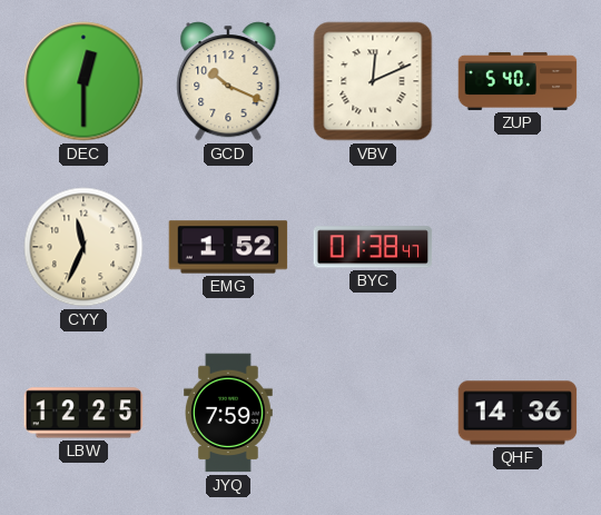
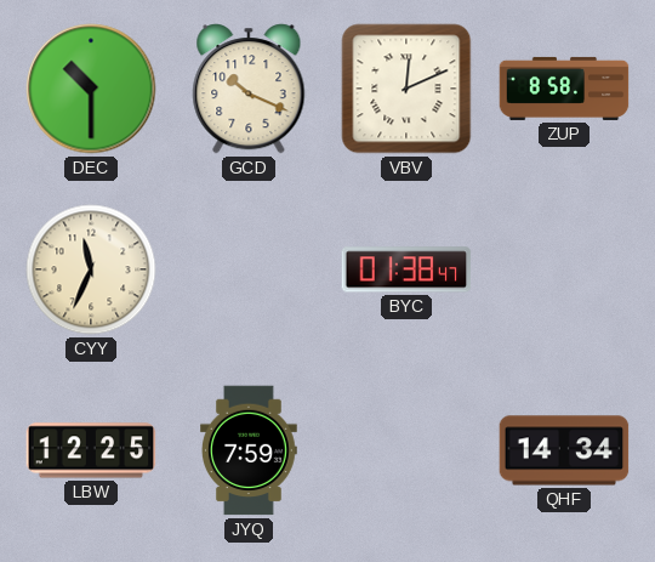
DEC: 12:30 -> 10:30 (91, 89)
ZUP: 5:40 -> 8:58 (564, 89)
EMG: 1:52 -> none (228, 247)
QHF: 14:36 -> 14:34 (564, 450)
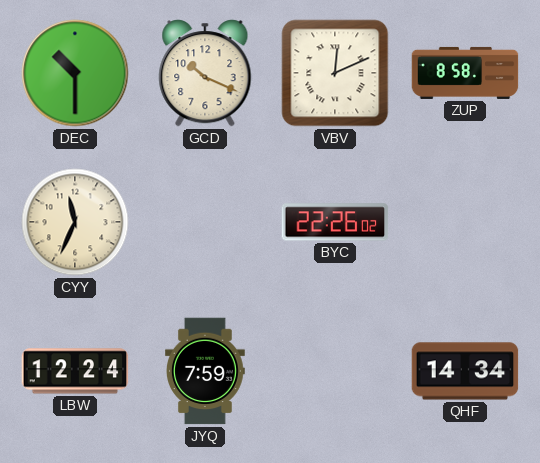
BYC: 01:38 -> 22:26 (335, 222)
LBW: 12:25 -> 12:24 (75, 371)
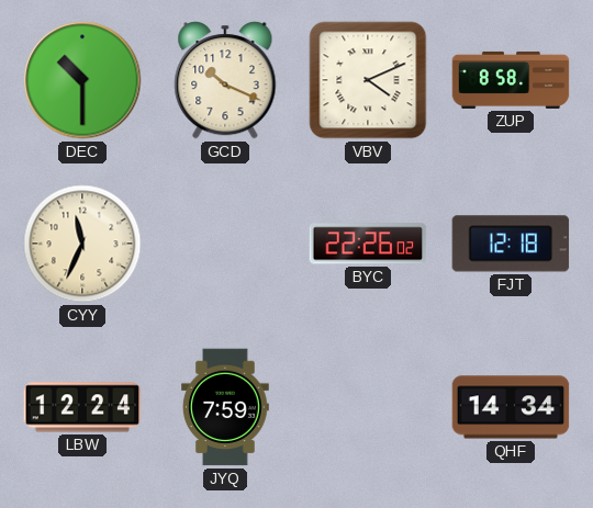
VBV: 12:11 -> 4:11 (368, 80)
FJT: none -> 12:18 (511, 244)
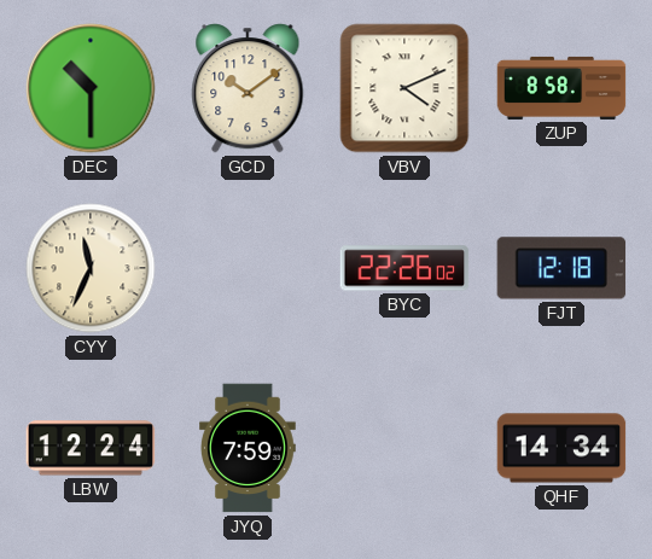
GCD: 10:19 -> 10:09 (248, 88)
